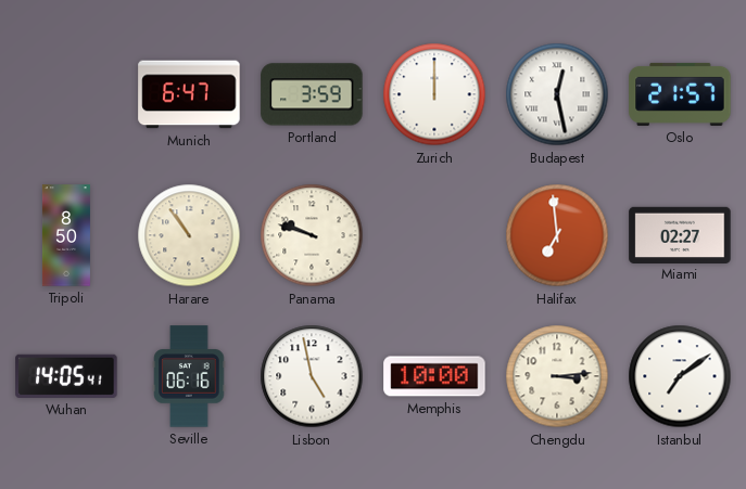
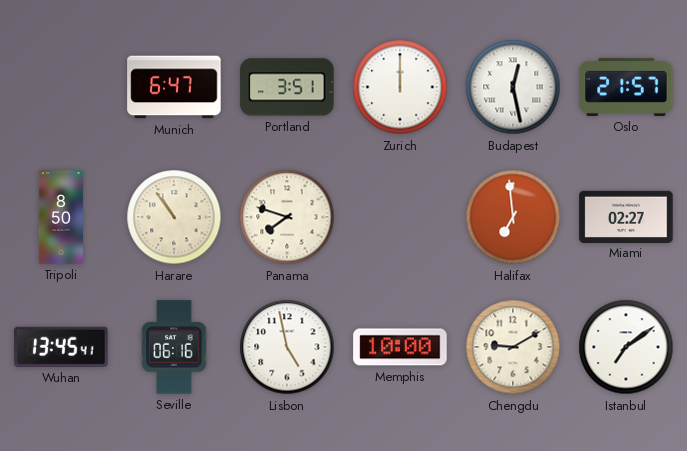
Portland: 3:59 -> 3:51 (287, 87)
Panama: 9:48 -> 7:48 (287, 217)
Wuhan: 14:05 -> 13:45 (61, 347)
Chengdu: 3:14 -> 9:10 (513, 347)
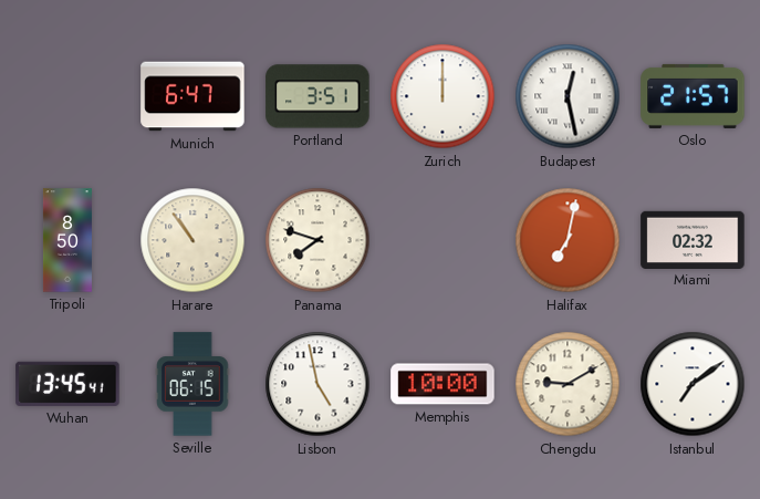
Halifax: 6:59 -> 7:02 (568, 240)
Miami: 02:27 -> 02:32 (693, 239)
Seville: 06:16 -> 06:15 (192, 384)
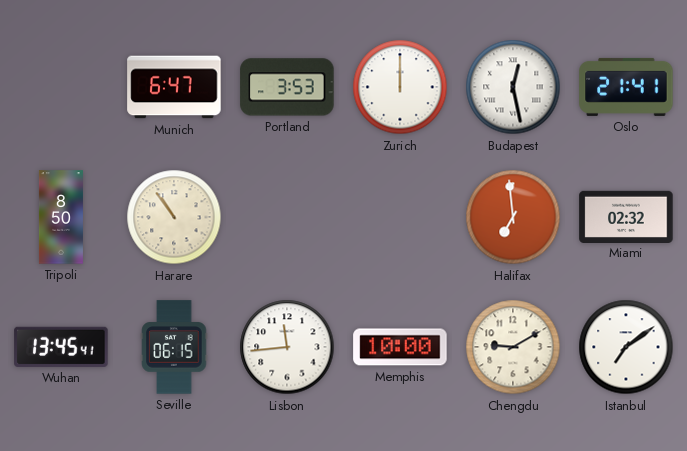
Portland: 3:51 -> 3:53 (287, 87)
Oslo: 21:57 -> 21:41 (626, 87)
Panama: 7:48 -> none (317, 240)
Halifax: 7:02 -> 6:59 (513, 217)
Lisbon: 4:58 -> 11:44 (287, 347)
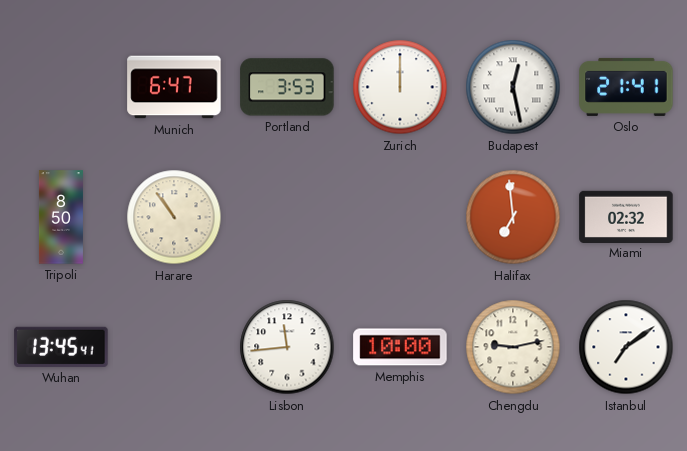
Seville: 06:15 -> none (174, 347)
Chengdu: 9:10 -> 9:13 (513, 347)
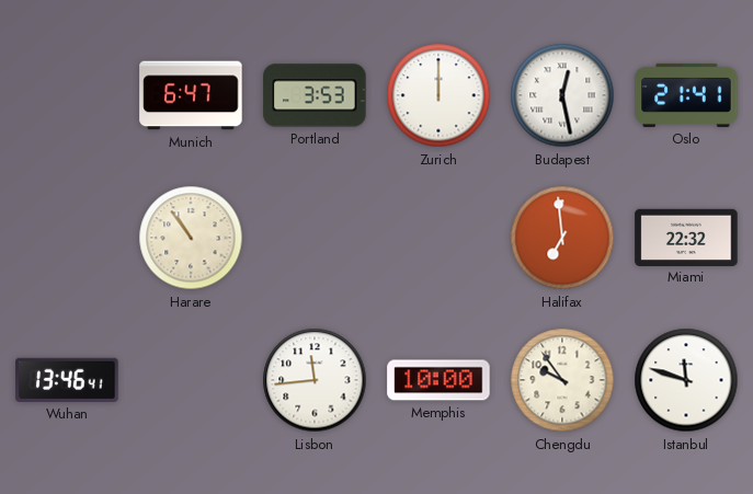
Tripoli: 8:50 -> none (61, 217)
Miami: 02:32 -> 22:32 (686, 237)
Wuhan: 13:45 -> 13:46 (67, 380)
Chengdu: 9:13 -> 9:54 (562, 380)
Istanbul: 7:09 -> 11:48 (686, 380)
